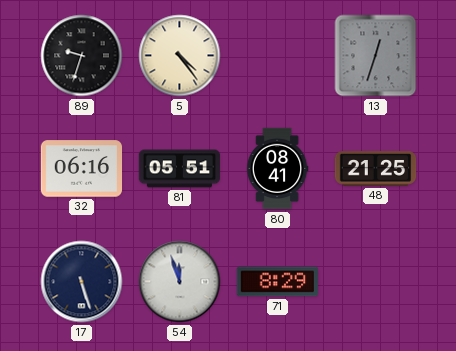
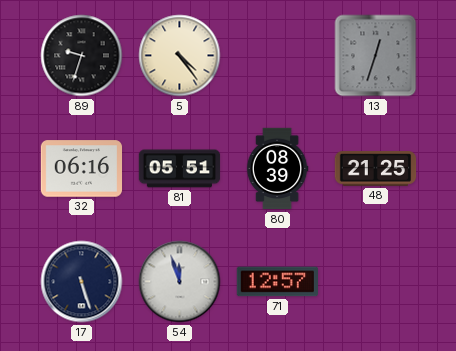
80: 08:41 -> 08:39 (277, 169)
71: 8:29 -> 12:57 (277, 282)
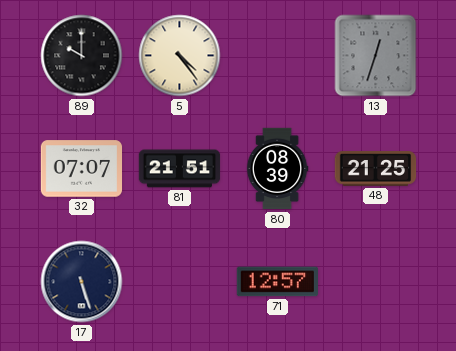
89: 9:33 -> 10:00 (82, 56)
32: 06:16 -> 07:07 (82, 169)
81: 05:51 -> 21:51 (180, 169)
54: 11:57 -> none (180, 282)
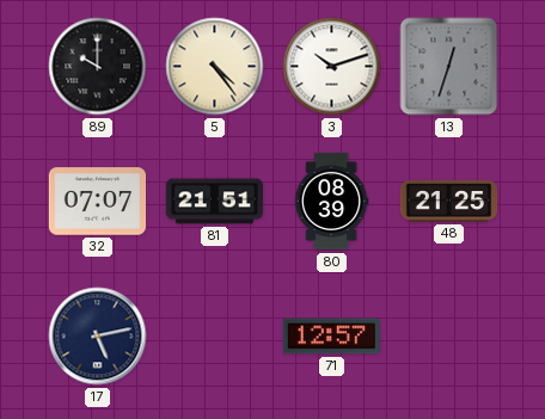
3: none -> 10:12 (332, 67)
17: 5:27 -> 5:13 (98, 337)
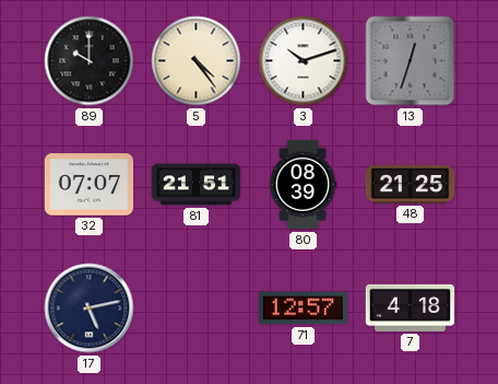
7: none -> 4:18 (411, 307)
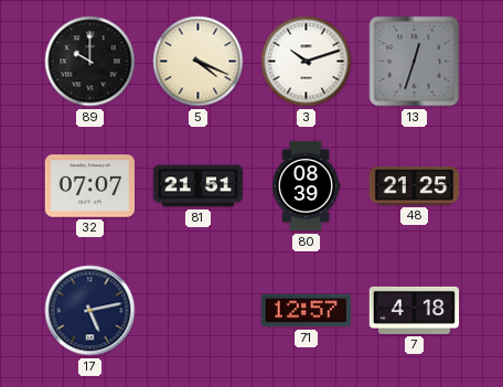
5: 4:24 -> 4:19 (199, 62)
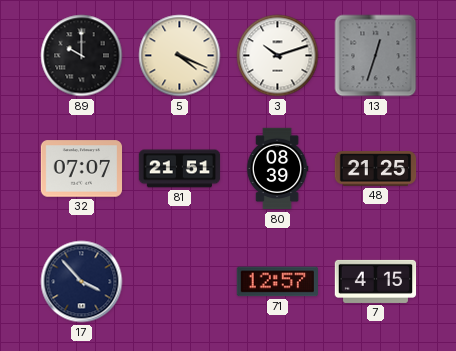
17: 5:13 -> 3:53 (82, 282)
7: 4:18 -> 4:15 (376, 281)
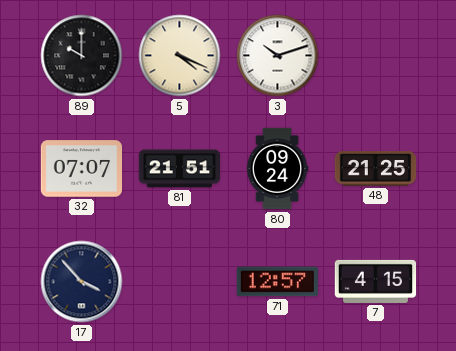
13: 12:33 -> none (376, 56)
80: 08:39 -> 09:24 (277, 169)
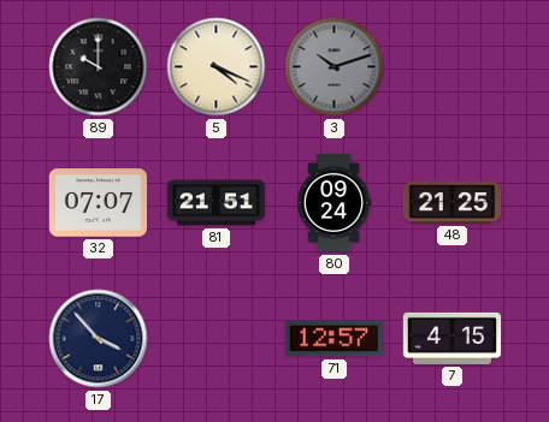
3 dial: white -> grey (335, 67)
